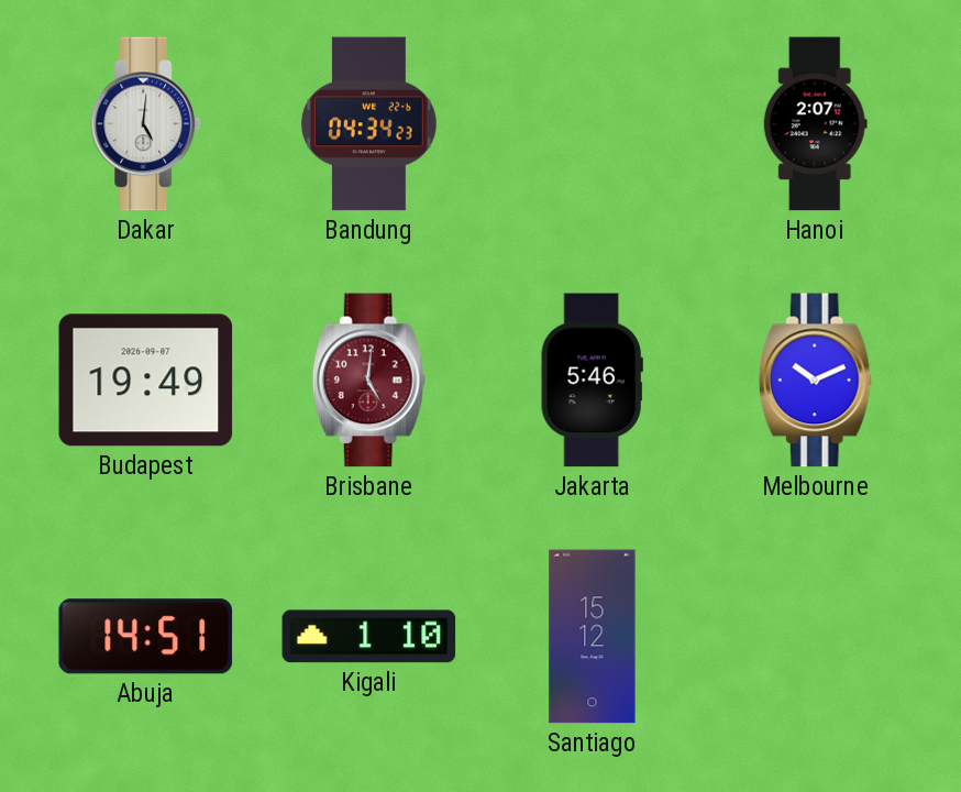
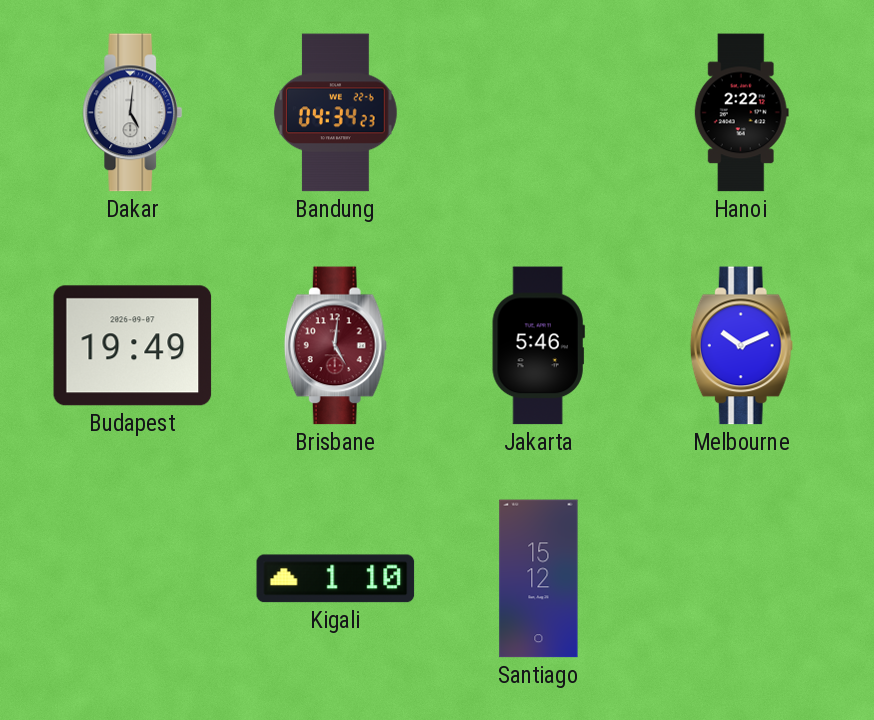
Hanoi: 2:07 -> 2:22 (741, 113)
Abuja: 14:51 -> none (146, 637)
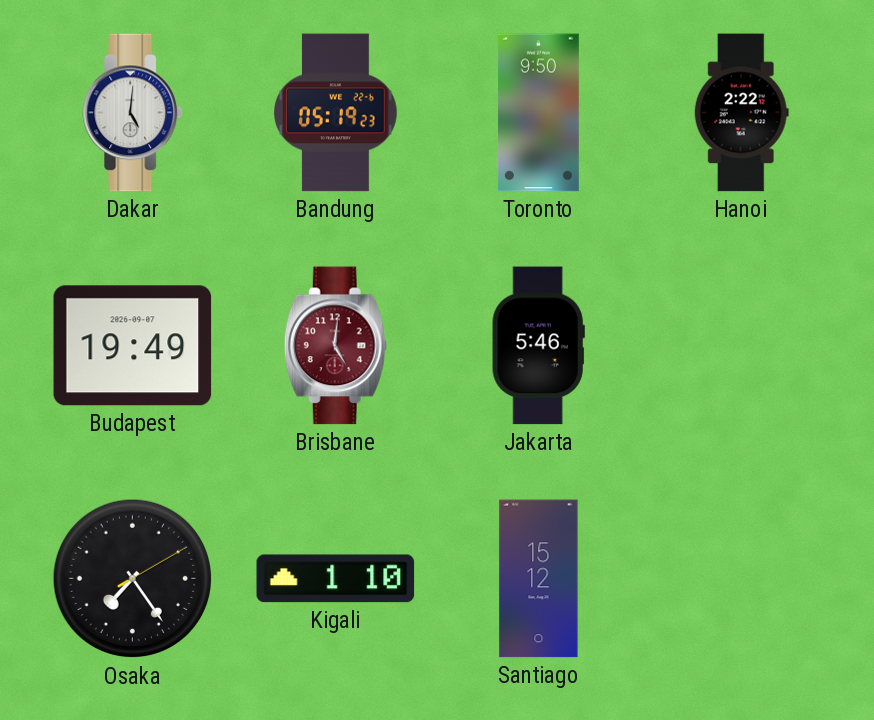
Bandung: 04:34 -> 05:19 (336, 113)
Toronto: none -> 9:50 (538, 113)
Melbourne: 10:11 -> none (741, 346)
Osaka: none -> 7:24 (133, 579)
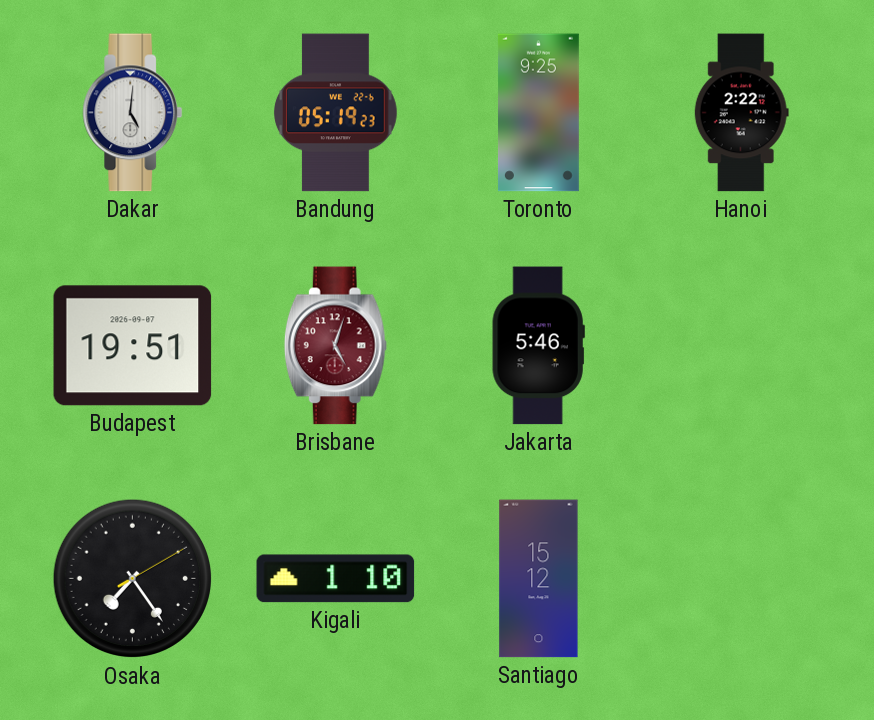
Toronto: 9:50 -> 9:25 (538, 113)
Budapest: 19:49 -> 19:51 (133, 346)
Brisbane: 5:01 -> 5:03 (335, 346)
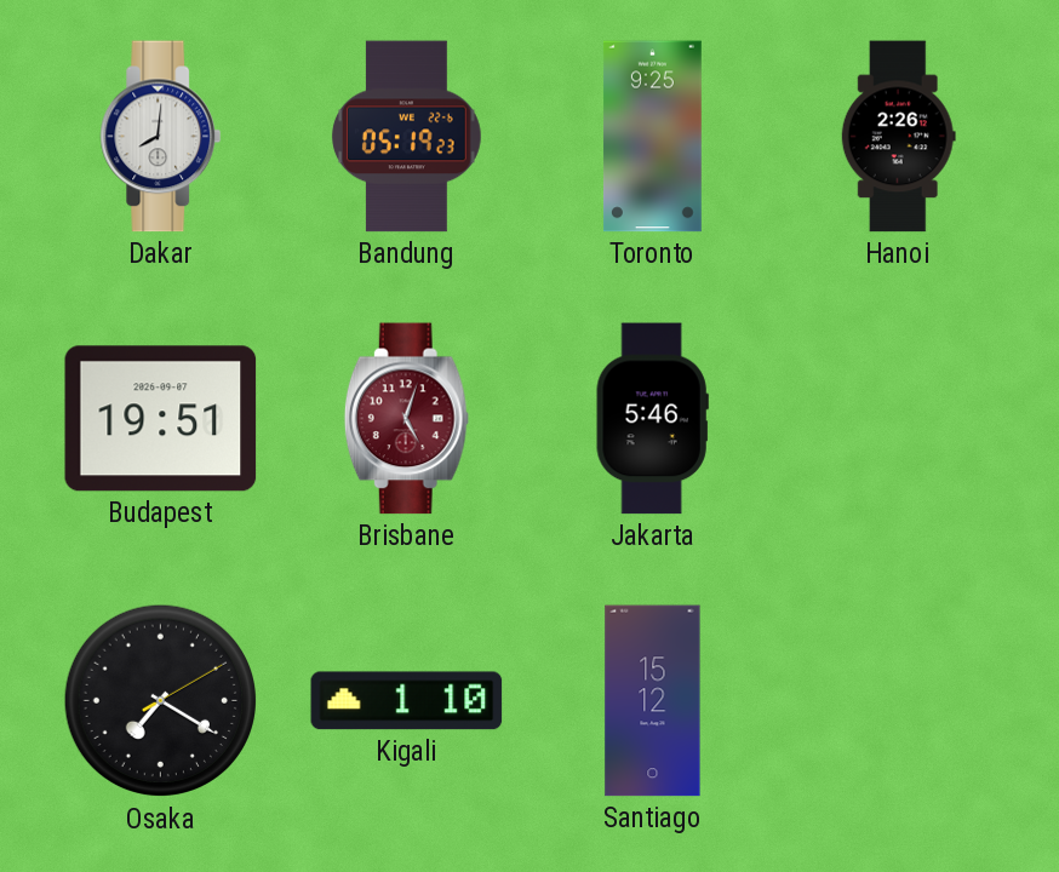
Dakar: 5:01 -> 8:01 (161, 137)
Hanoi: 2:22 -> 2:26 (898, 137)
Osaka: 7:24 -> 7:20 (161, 701)
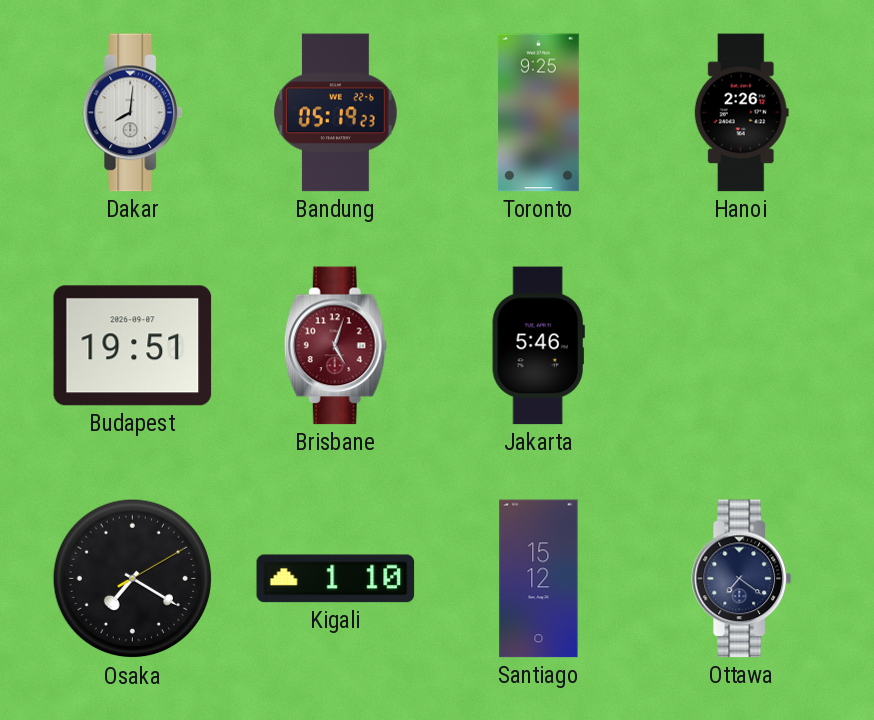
Ottawa: none -> 7:21 (742, 579)
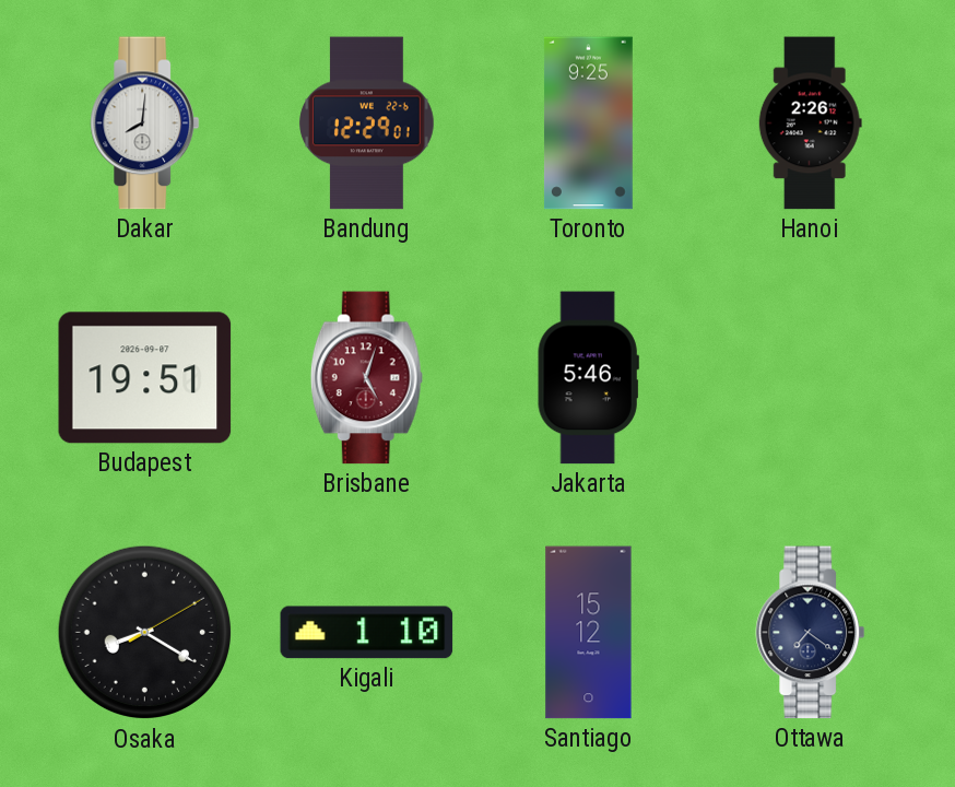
Bandung: 05:19 -> 12:29 (367, 124)
Osaka: 7:20 -> 8:20 (145, 633)
